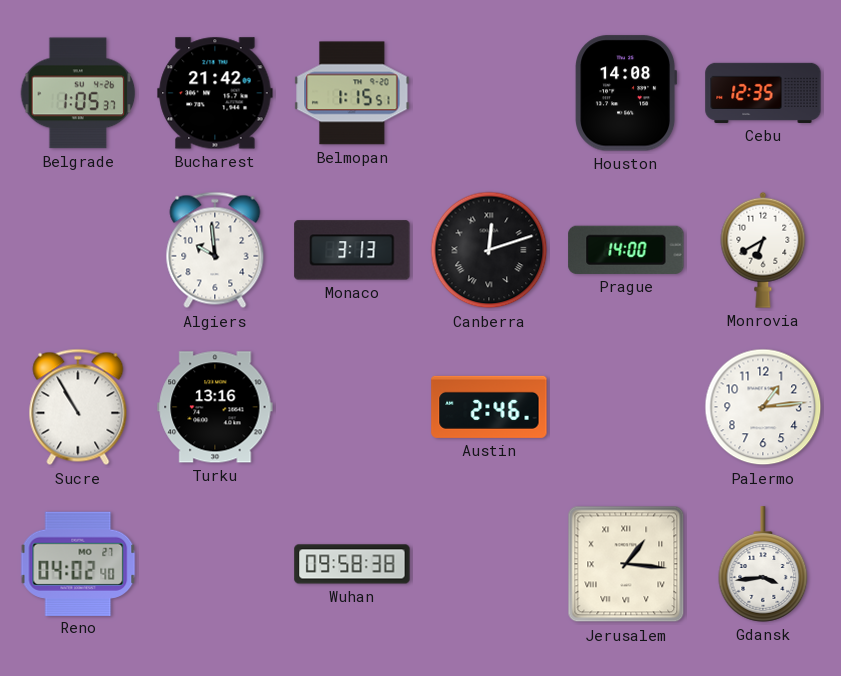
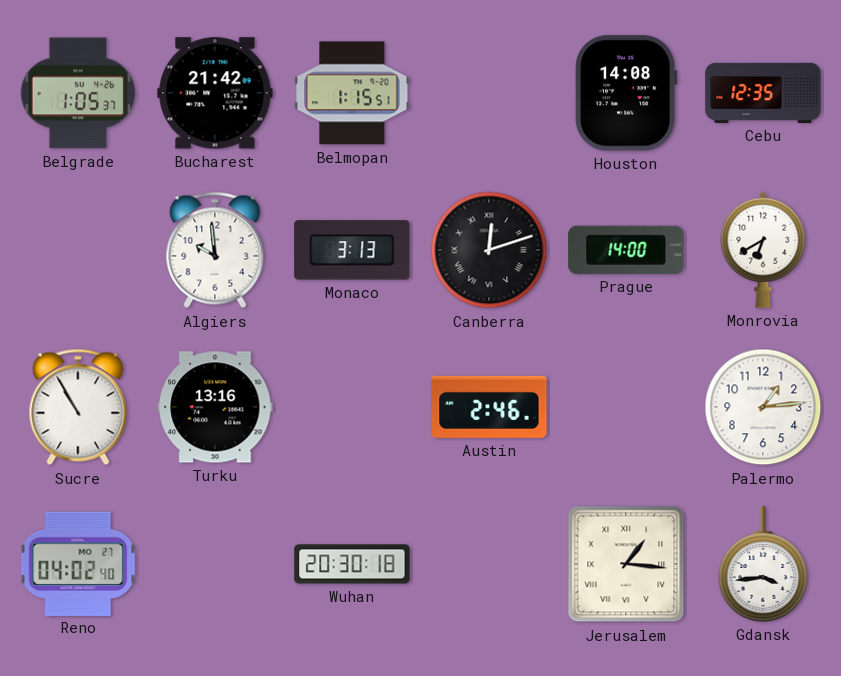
Wuhan: 09:58 -> 20:30 (352, 564)
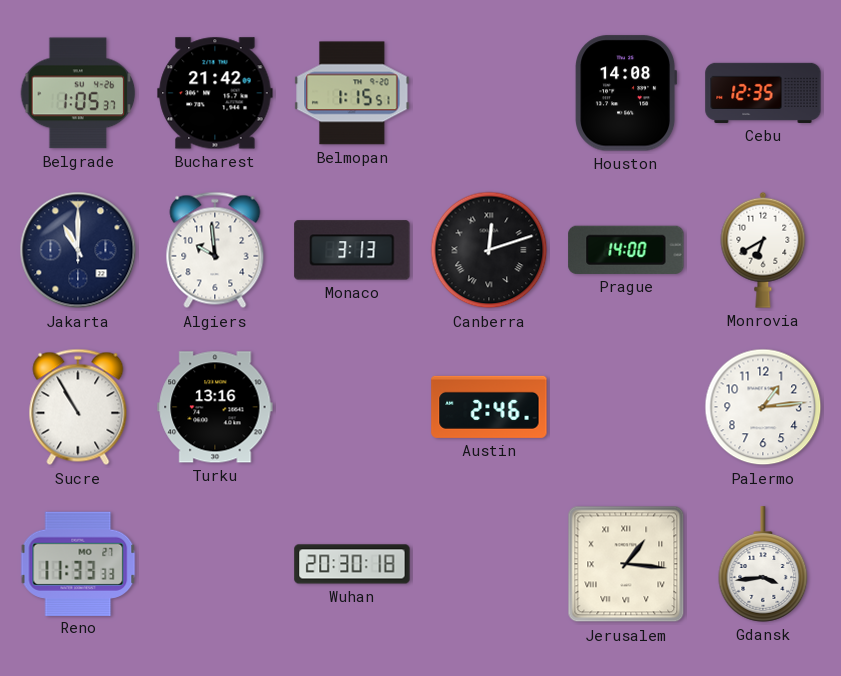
Jakarta: none -> 11:00 (78, 250)
Reno: 04:02 -> 11:33 (78, 563)
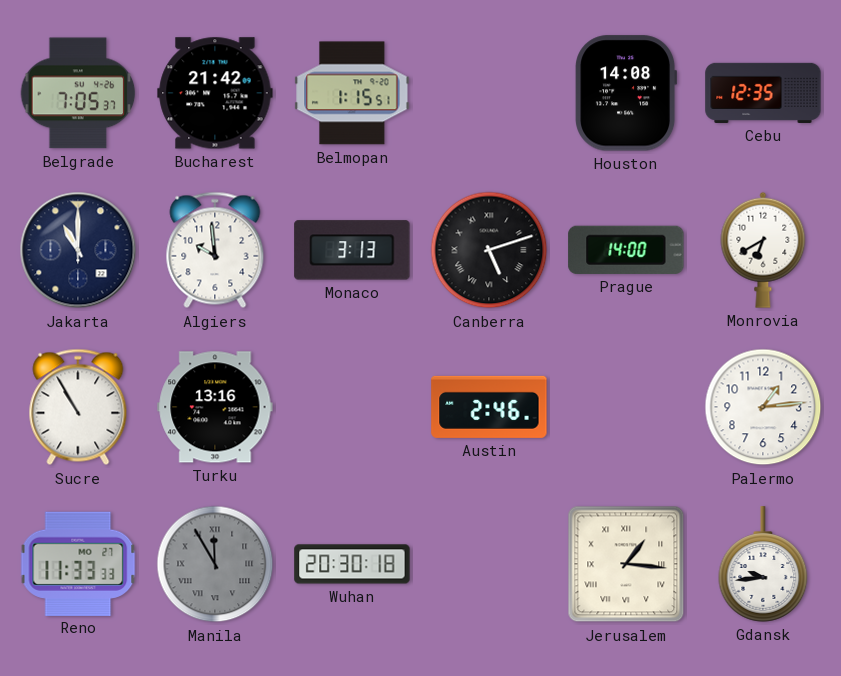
Belgrade: 1:05 -> 7:05 (78, 93)
Canberra: 12:12 -> 5:12 (489, 250)
Manila: none -> 11:55 (215, 564)
Gdansk: 3:44 -> 9:44 (763, 564)
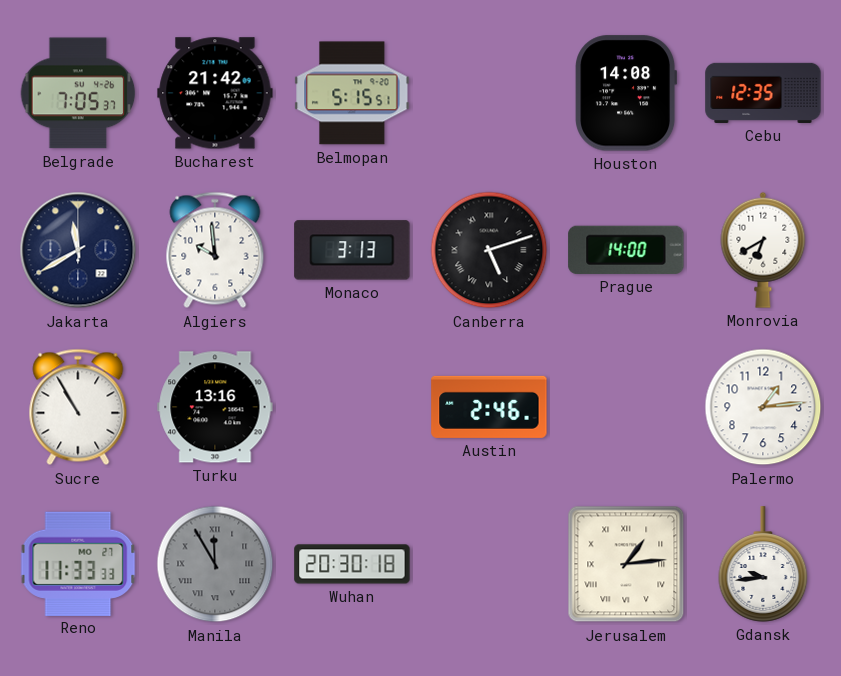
Belmopan: 1:15 -> 5:15 (352, 93)
Jakarta: 11:00 -> 11:40 (78, 250)
Jerusalem: 1:16 -> 1:14 (626, 564)
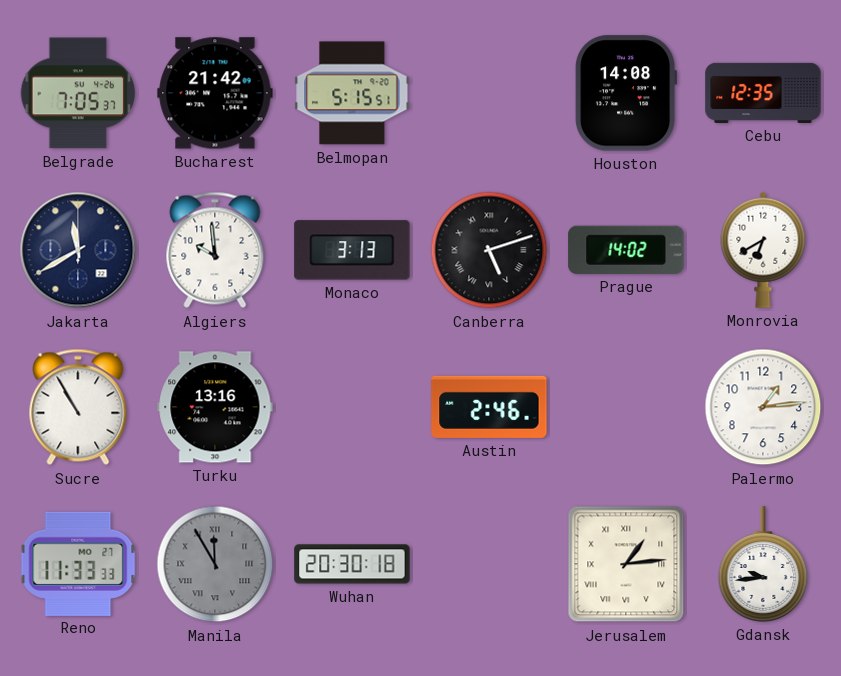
Prague: 14:00 -> 14:02 (626, 250)
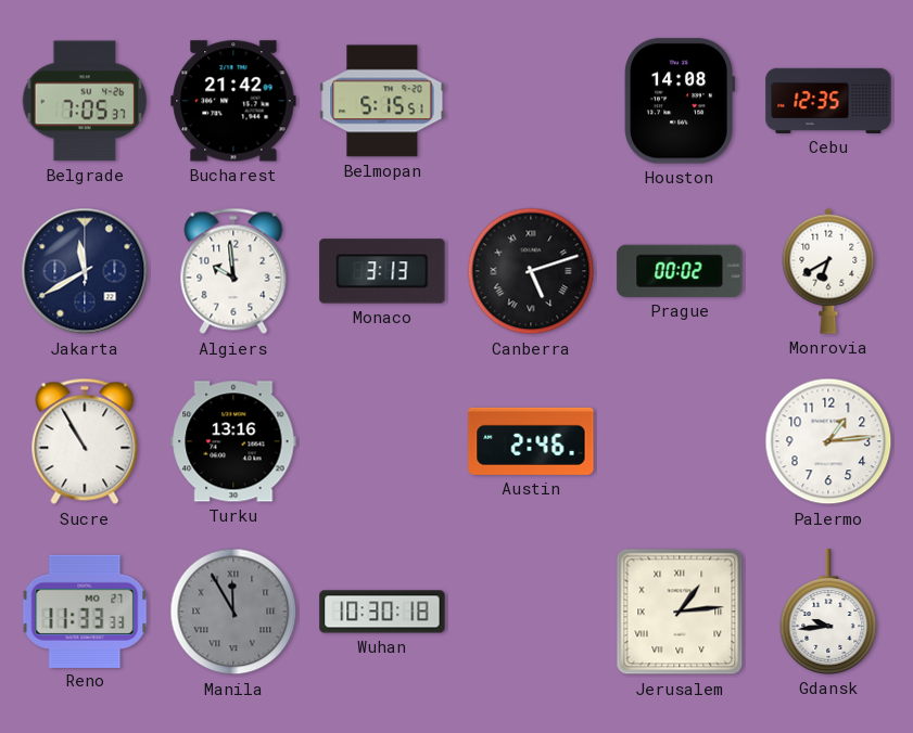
Prague: 14:02 -> 00:02 (680, 271)
Wuhan: 20:30 -> 10:30 (382, 612)
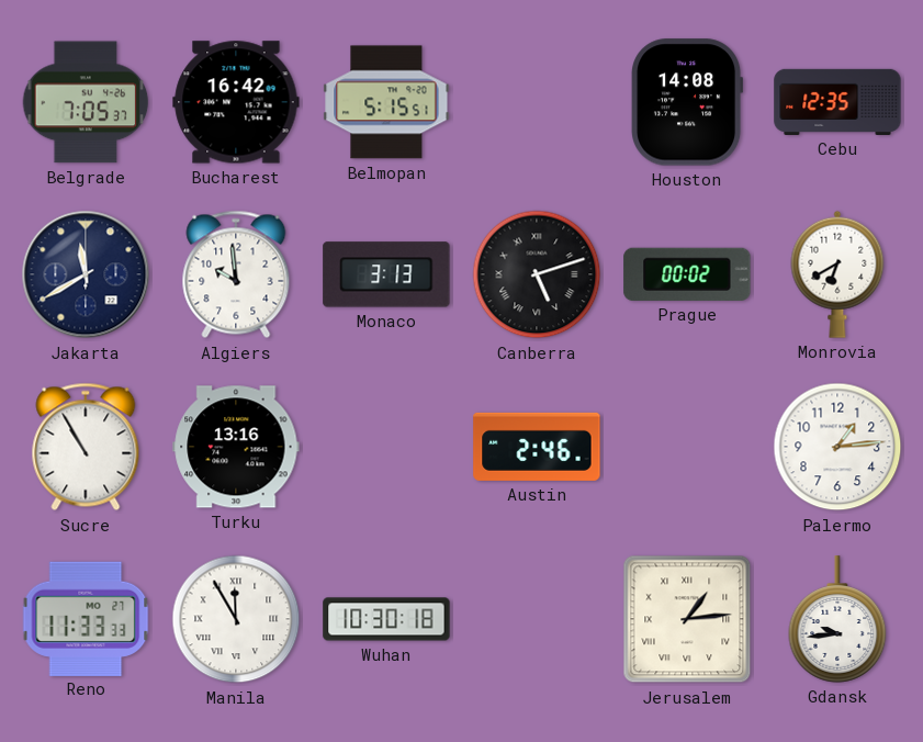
Bucharest: 21:42 -> 16:42 (236, 102)
Manila dial: grey -> white (236, 619)
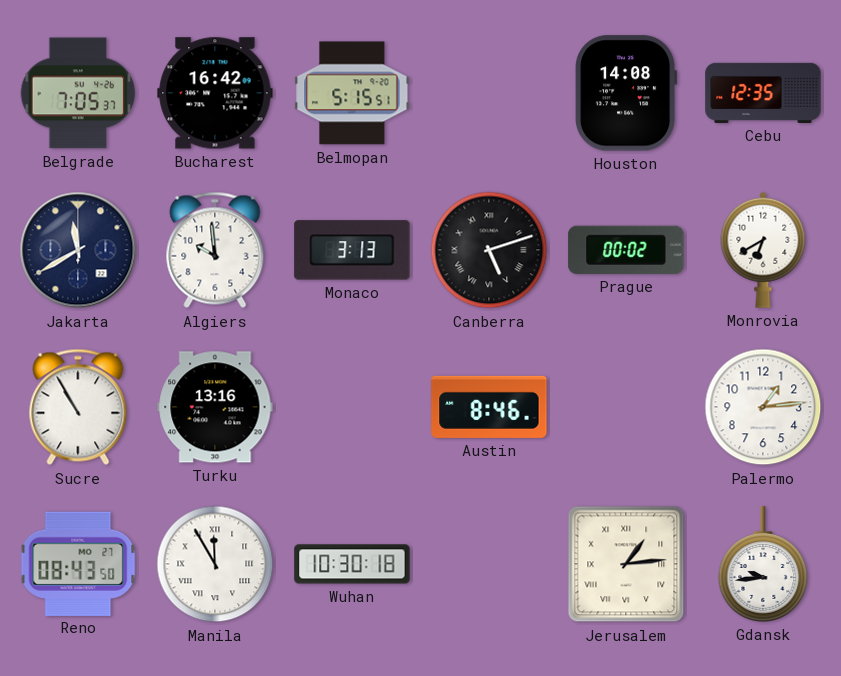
Austin: 2:46 -> 8:46 (489, 407)
Reno: 11:33 -> 08:43 (78, 563)
